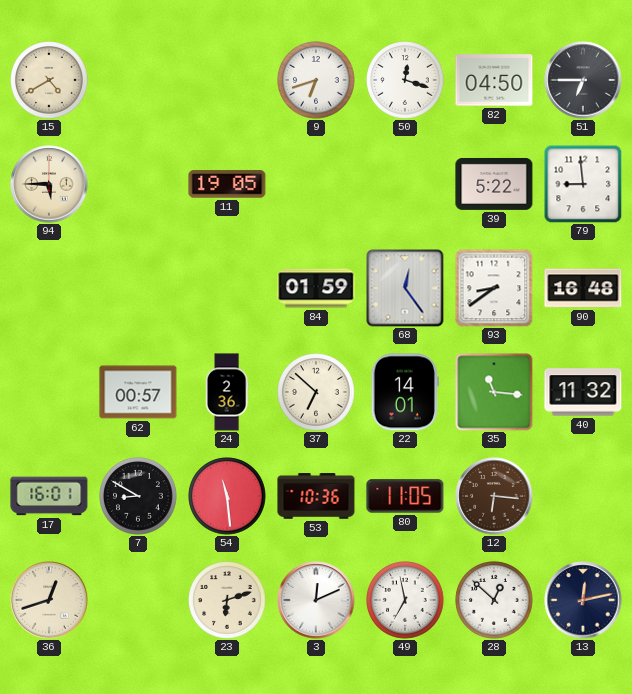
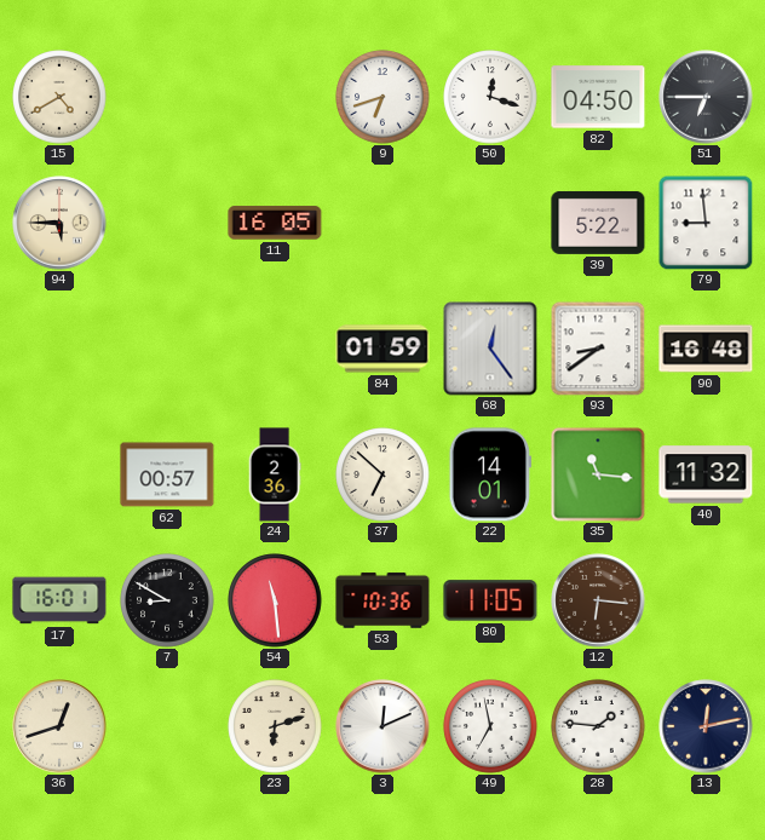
11: 19:05 -> 16:05 (275, 223)
28: 12:52 -> 1:46 (598, 726)
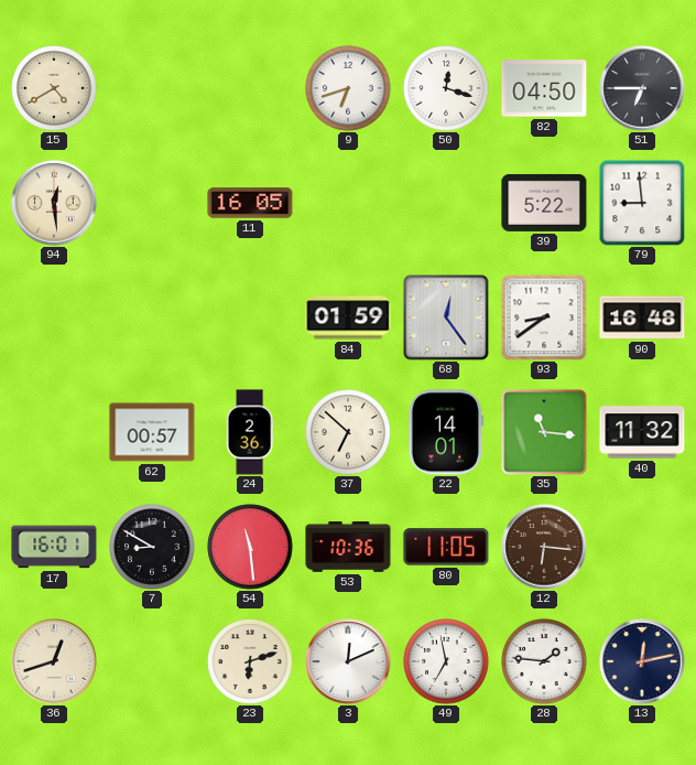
94: 5:45 -> 12:29 (54, 203)
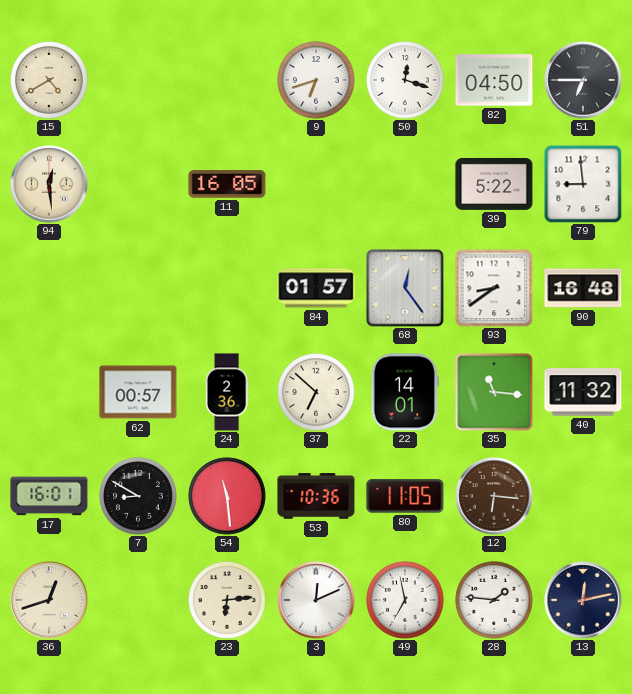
84: 01:59 -> 01:57 (316, 288)
23: 6:12 -> 6:14 (227, 600)
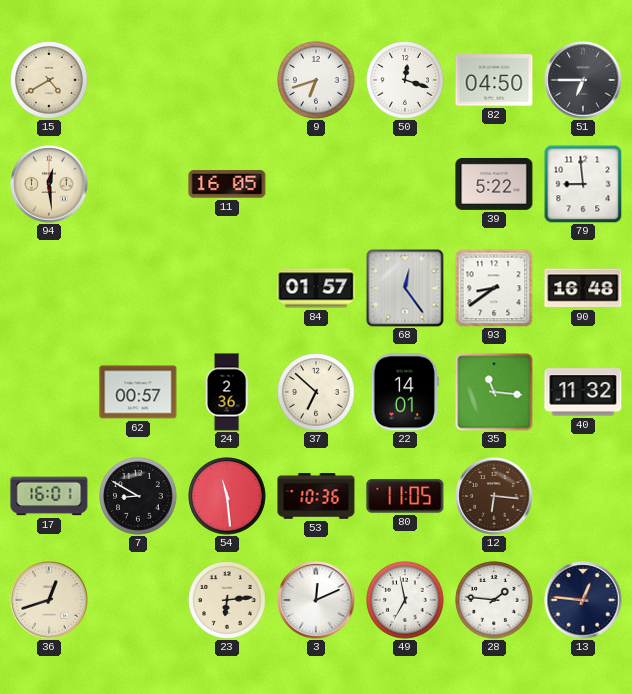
13: 12:13 -> 12:46 (583, 600)
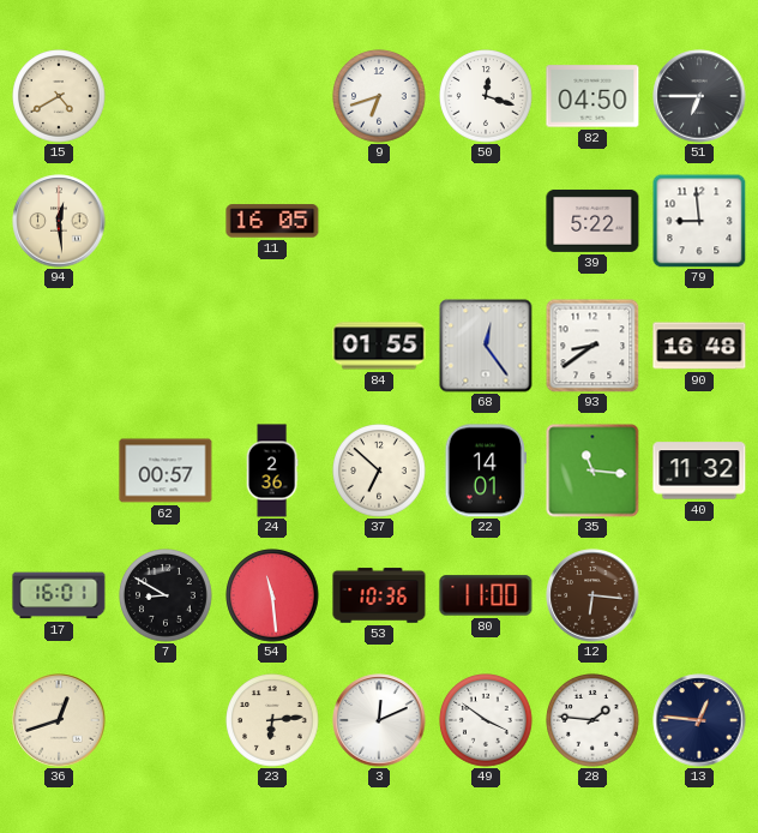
84: 01:57 -> 01:55 (379, 346)
80: 11:05 -> 11:00 (486, 595)
49: 6:58 -> 3:51 (486, 720)
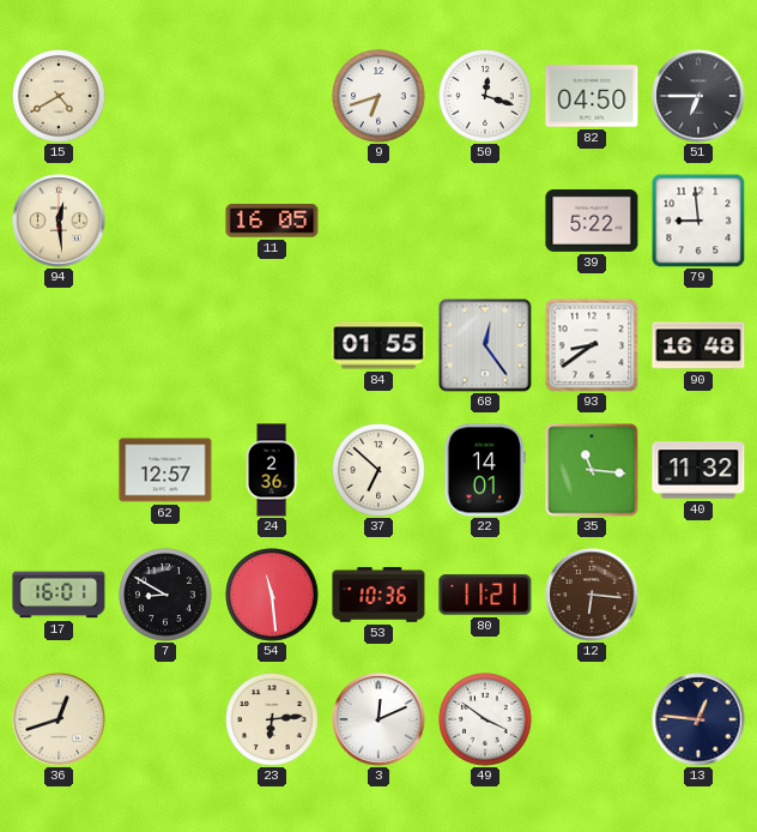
62: 00:57 -> 12:57 (165, 470)
80: 11:00 -> 11:21 (485, 595)
28: 1:46 -> none (592, 720)
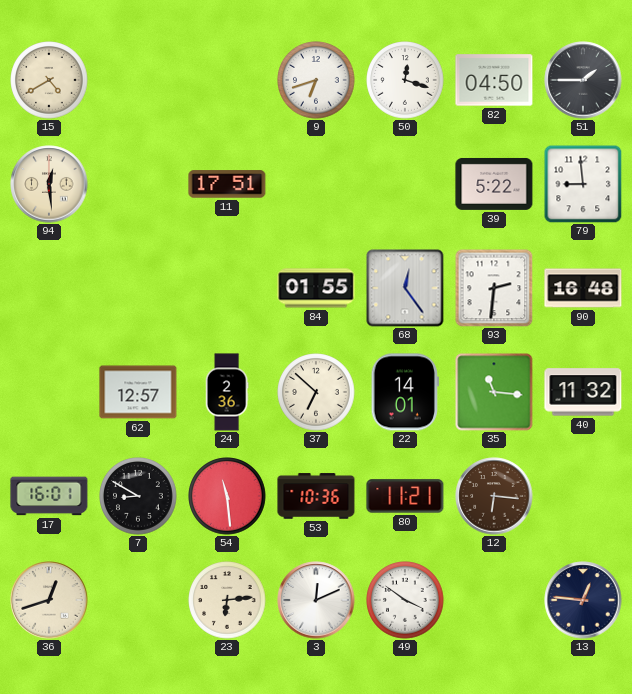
51: 6:45 -> 1:45 (583, 80)
11: 16:05 -> 17:51 (227, 184)
93: 8:39 -> 2:31 (494, 288)
